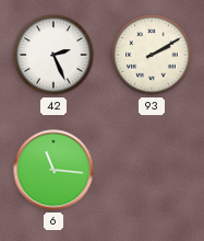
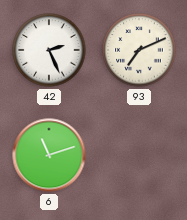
93: 2:10 -> 7:11 (139, 50)
6: 11:16 -> 11:12 (49, 155)
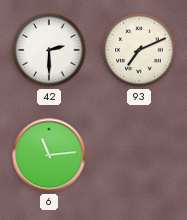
42: 2:26 -> 2:30 (49, 50)
6: 11:12 -> 11:14 (49, 155)
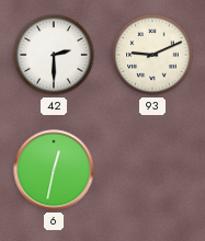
93: 7:11 -> 9:11 (152, 55)
6: 11:14 -> 12:32 (54, 170)
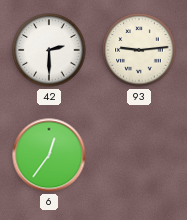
93: 9:11 -> 9:14 (139, 50)
6: 12:32 -> 12:36 (49, 155)
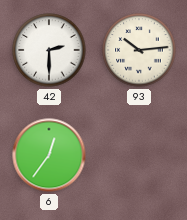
93: 9:14 -> 10:14 (139, 50)
